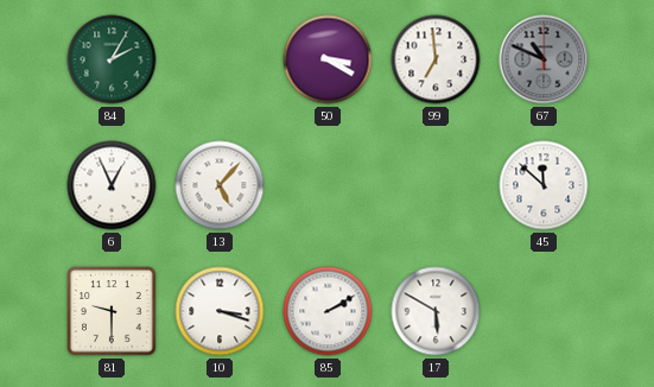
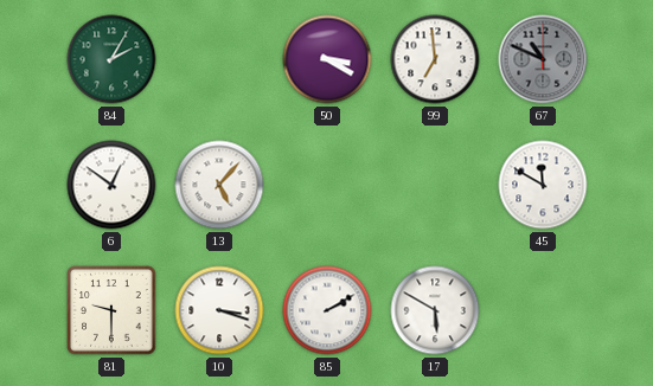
6: 12:56 -> 12:51 (111, 185)
45: 11:52 -> 11:50 (543, 185)
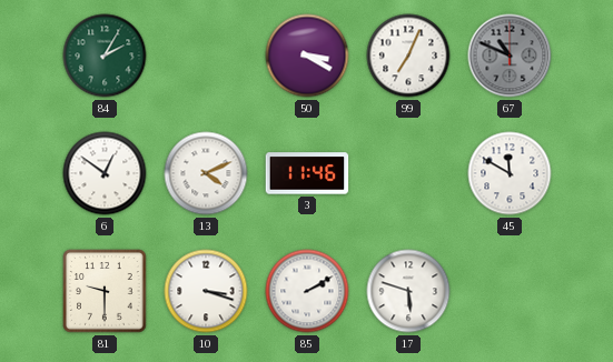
99: 6:59 -> 7:04 (408, 56)
13: 5:07 -> 4:11 (206, 173)
3: none -> 11:46 (307, 173)
17: 5:50 -> 5:48 (408, 291)
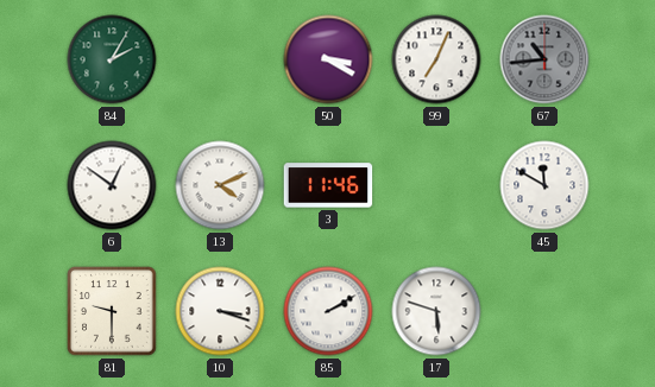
67: 10:49 -> 10:44 (544, 59)
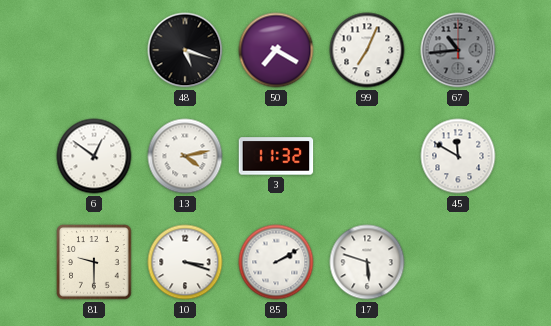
84: 2:05 -> none (112, 59)
48: none -> 5:18 (185, 50)
50: 3:20 -> 7:20 (276, 50)
13: 4:11 -> 4:13 (185, 156)
3: 11:46 -> 11:32 (276, 156)
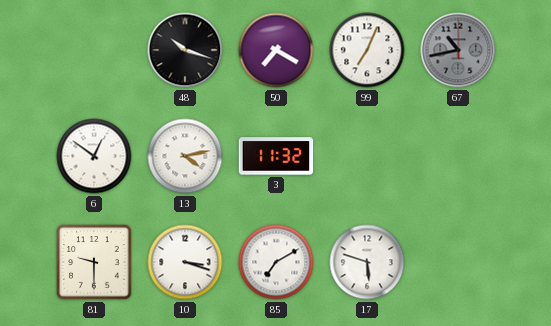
48: 5:18 -> 10:18 (185, 50)
67: 10:44 -> 10:43 (458, 50)
45: 11:50 -> none (458, 156)
85: 2:10 -> 7:10 (276, 262)
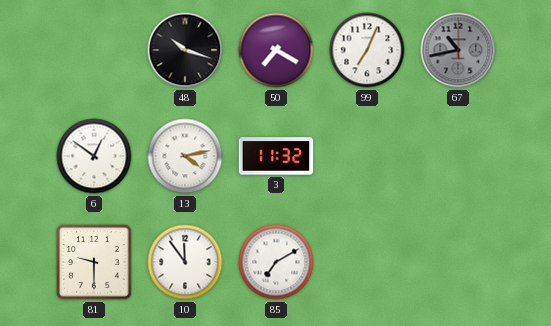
10: 3:18 -> 11:54 (185, 262)
17: 5:48 -> none (367, 262)
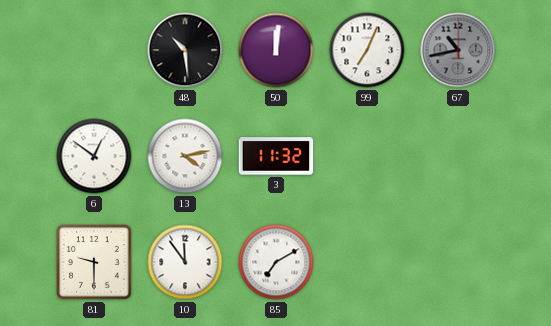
48: 10:18 -> 10:29 (185, 50)
50: 7:20 -> 12:01 (276, 50)
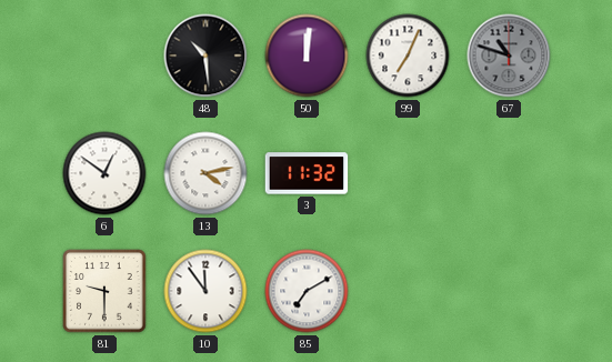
67: 10:43 -> 10:48 (509, 56)
